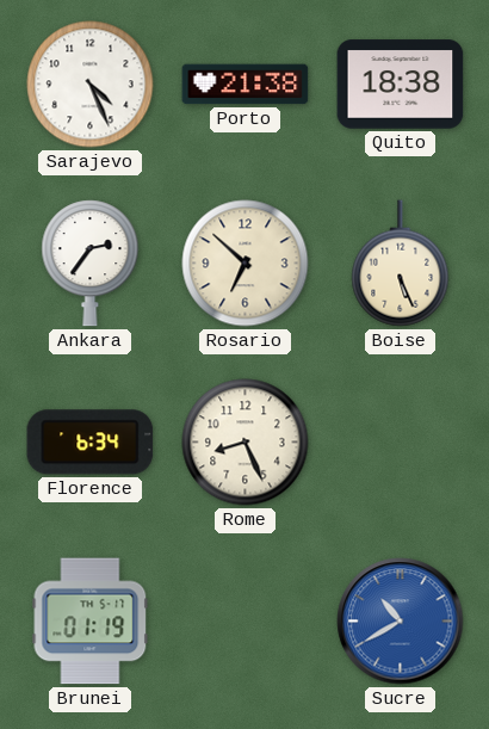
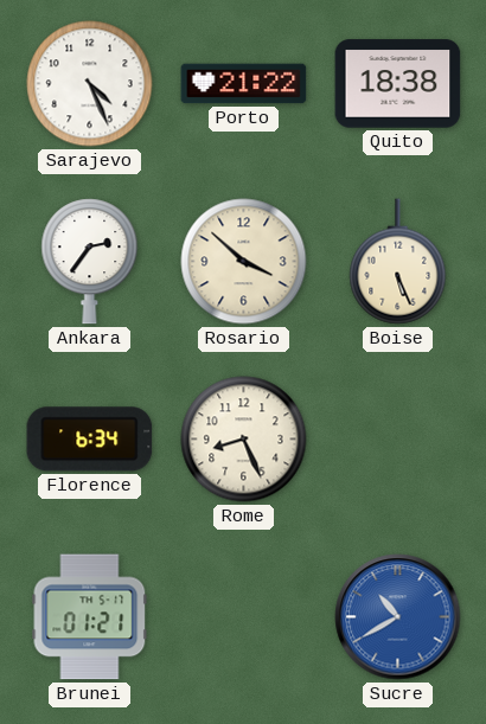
Porto: 21:38 -> 21:22 (244, 84)
Rosario: 6:52 -> 3:52 (244, 262)
Brunei: 01:19 -> 01:21 (90, 617)
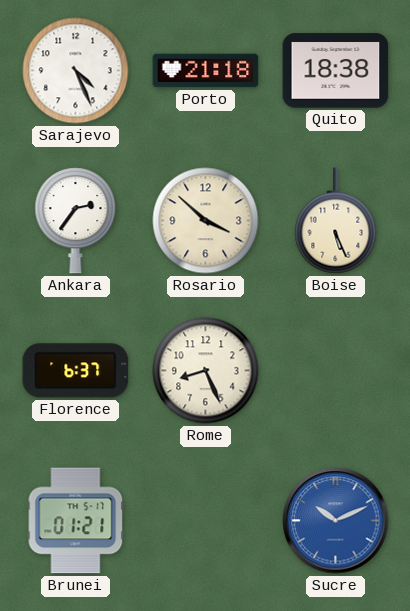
Porto: 21:22 -> 21:18 (206, 71)
Florence: 6:34 -> 6:37 (76, 371)
Sucre: 10:40 -> 10:11 (336, 521)
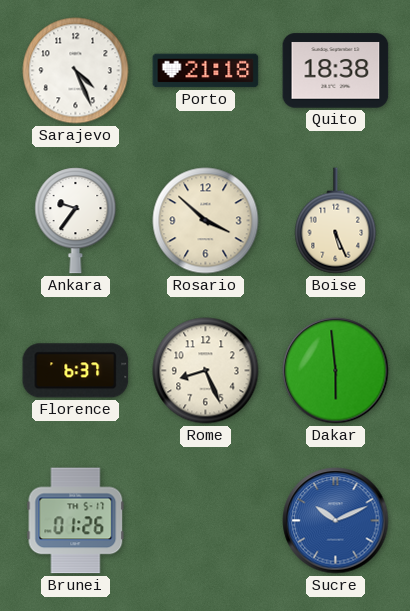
Ankara: 2:36 -> 9:36 (76, 221)
Dakar: none -> 5:59 (336, 371)
Brunei: 01:21 -> 01:26 (76, 521)
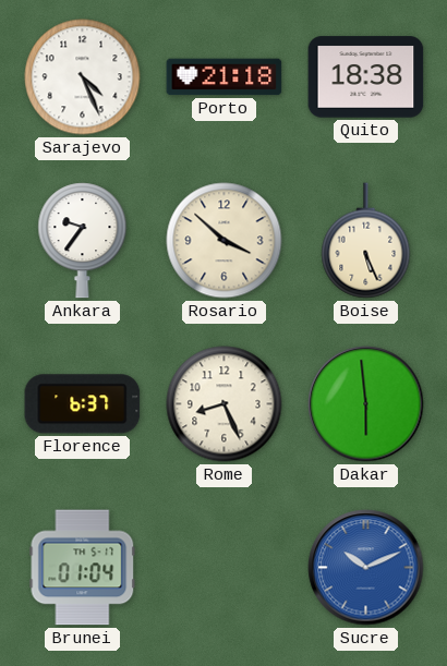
Brunei: 01:26 -> 01:04 (83, 568)
